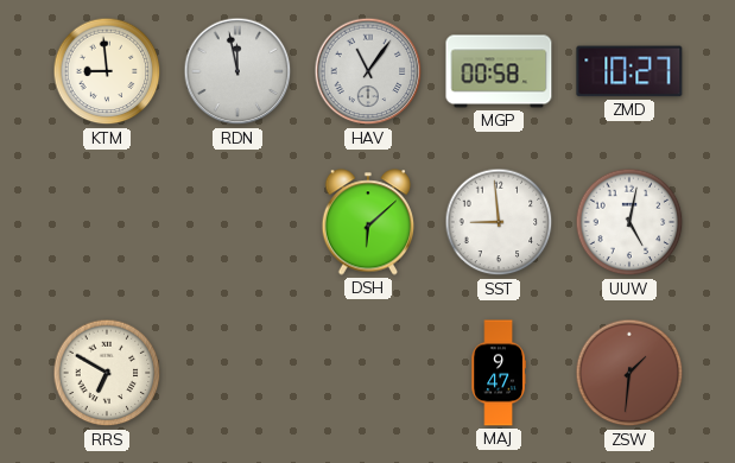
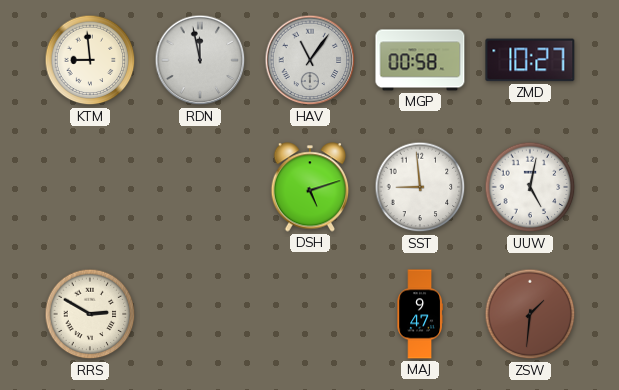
DSH: 6:08 -> 5:12 (310, 187)
RRS: 6:50 -> 2:50 (90, 314)
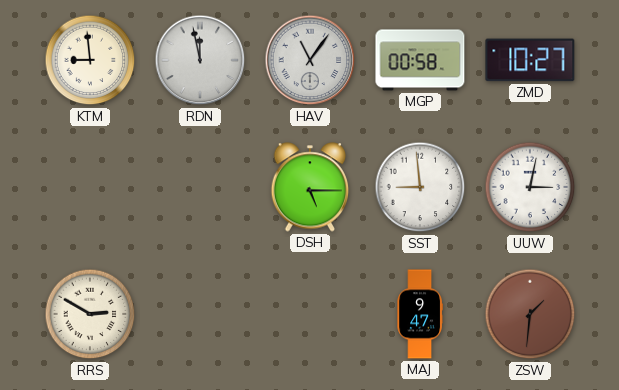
DSH: 5:12 -> 5:15 (310, 187)
UUW: 5:02 -> 3:02 (530, 187)
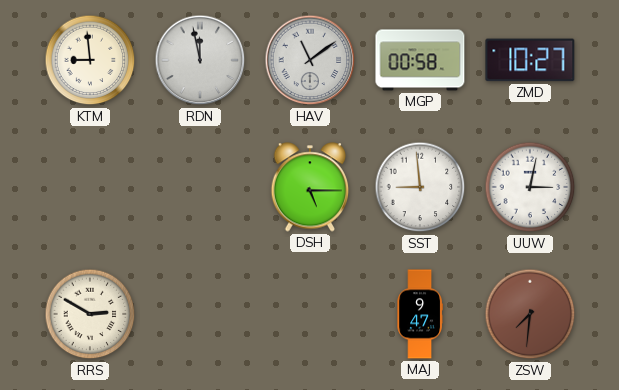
HAV: 11:06 -> 11:09 (310, 60)
ZSW: 1:31 -> 7:31 (530, 314)
